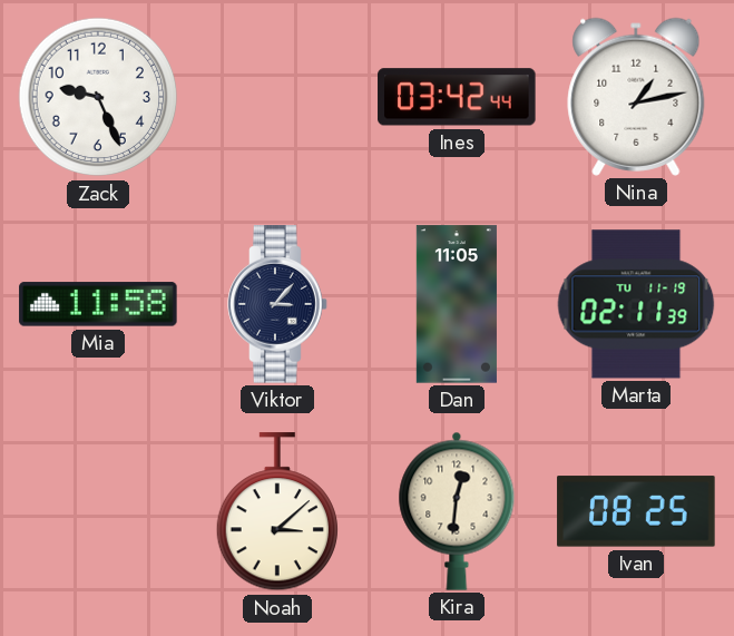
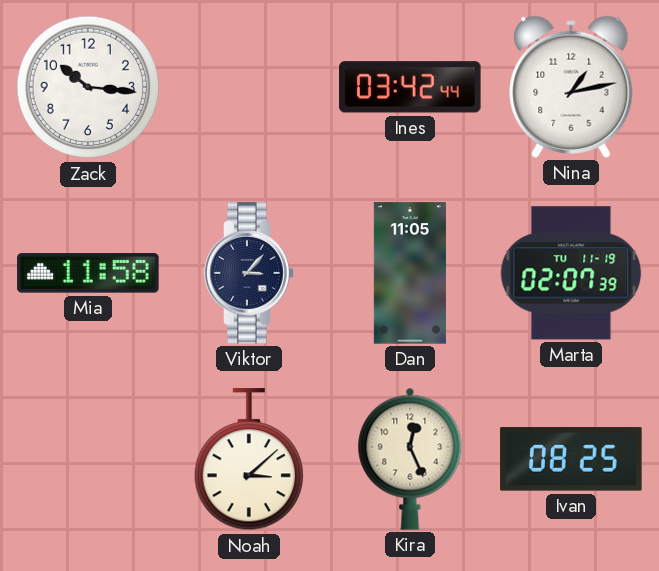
Zack: 9:26 -> 10:16 (88, 87)
Marta: 02:11 -> 02:07 (571, 273)
Kira: 12:31 -> 12:26 (410, 459)
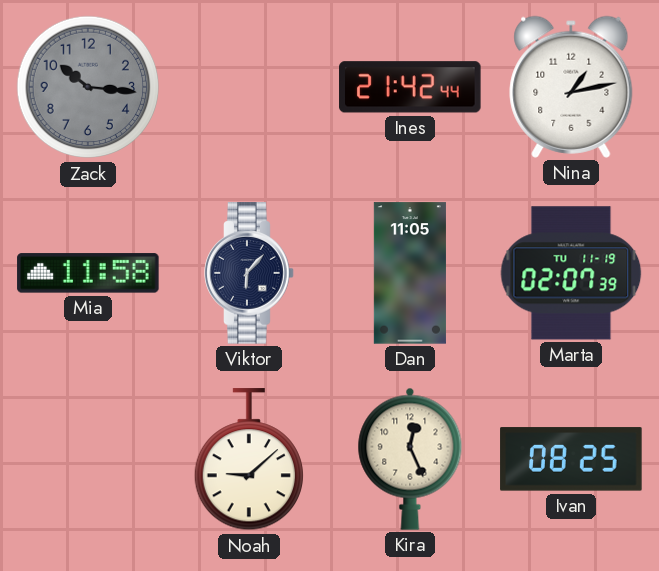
Zack dial: white -> grey (88, 87)
Ines: 03:42 -> 21:42 (410, 87)
Viktor: 3:07 -> 6:07 (249, 273)
Noah: 3:08 -> 9:08 (248, 460)
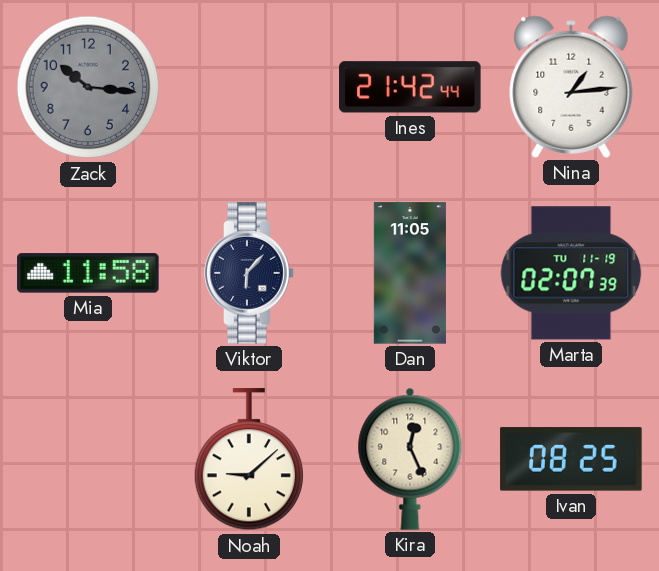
Nina: 1:13 -> 1:14 (571, 87)
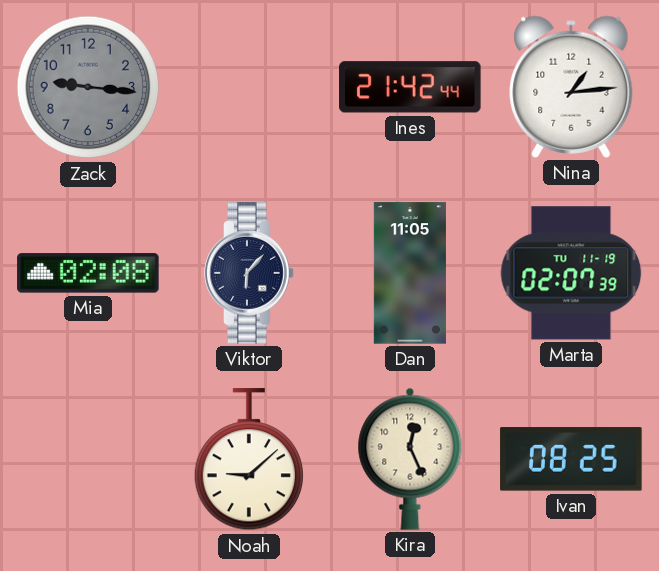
Zack: 10:16 -> 9:16 (88, 87)
Mia: 11:58 -> 02:08 (88, 273)
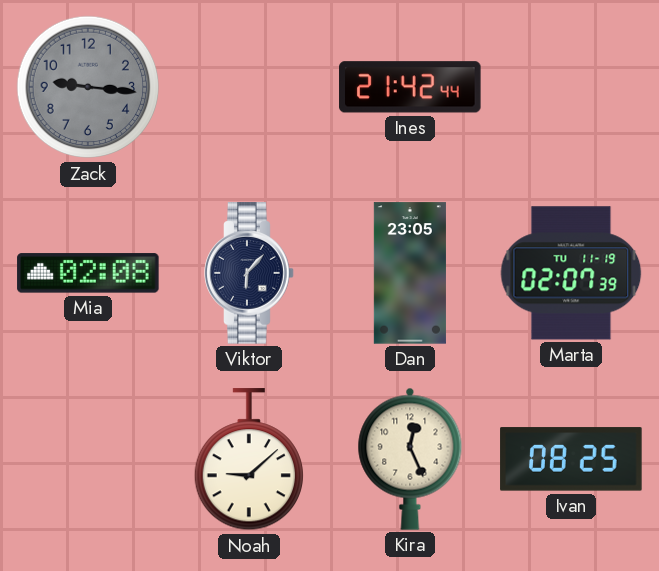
Nina: 1:14 -> none (571, 87)
Dan: 11:05 -> 23:05 (410, 273)
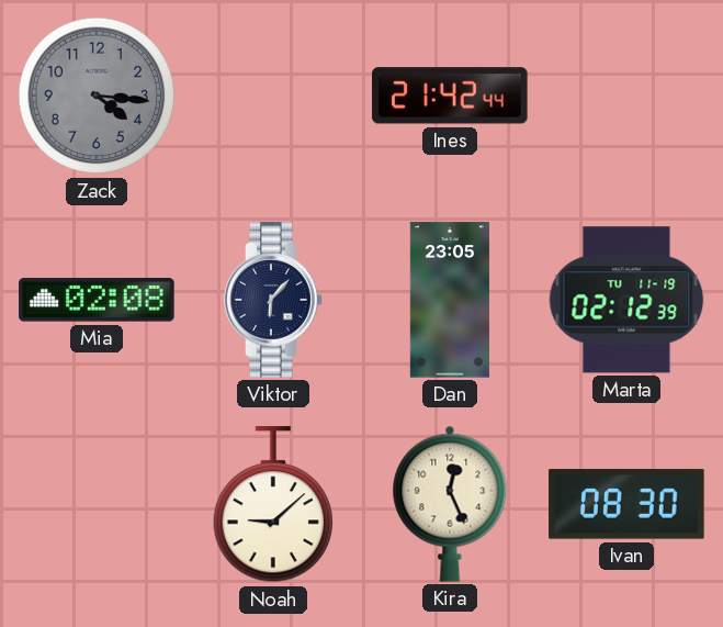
Zack: 9:16 -> 4:16 (97, 96)
Marta: 02:07 -> 02:12 (626, 300)
Ivan: 08:25 -> 08:30 (626, 504)
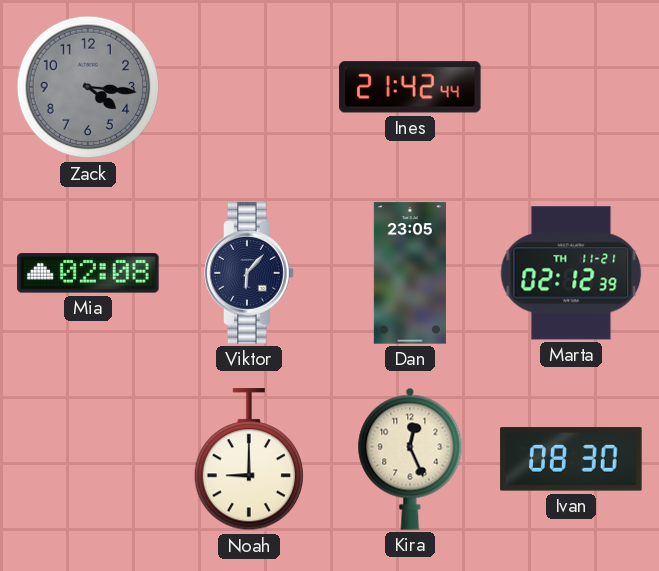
Marta date: TU 11-19 -> TH 11-21 (571, 273)
Noah: 9:08 -> 9:00 (248, 460)
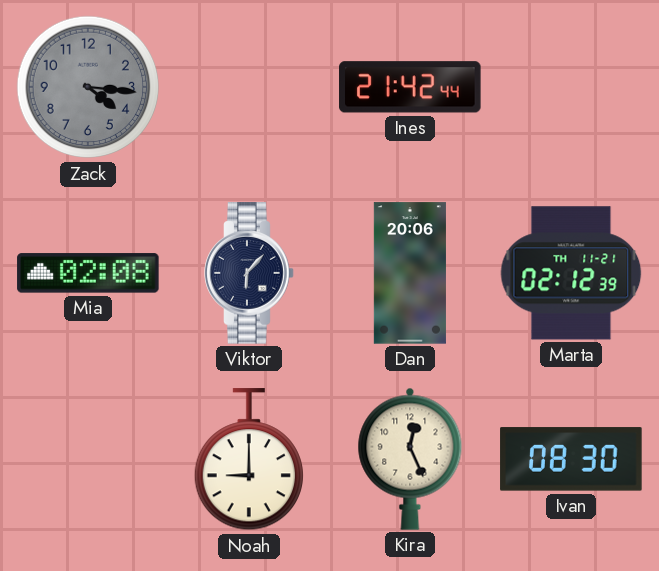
Dan: 23:05 -> 20:06 (410, 273)
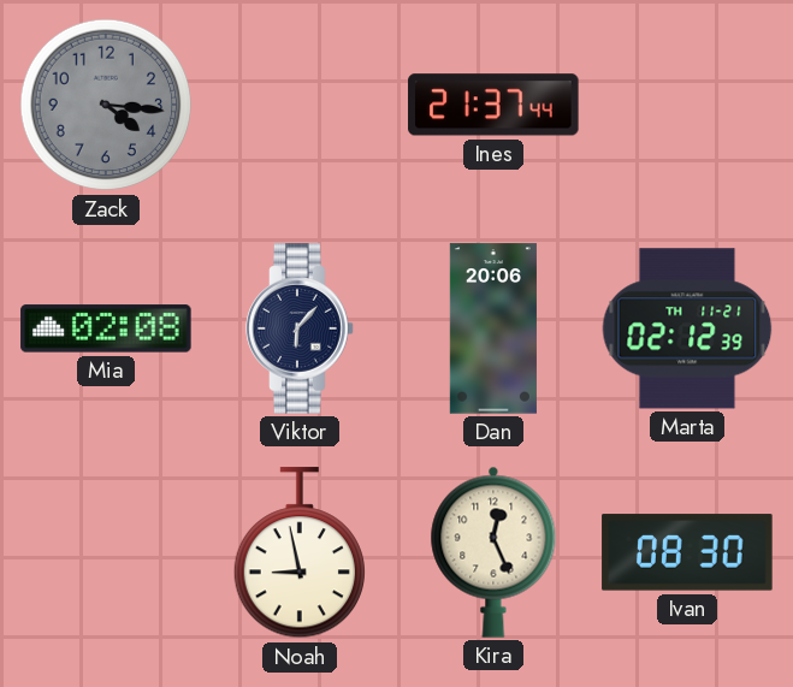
Ines: 21:42 -> 21:37 (493, 105)
Noah: 9:00 -> 8:58 (298, 553)
